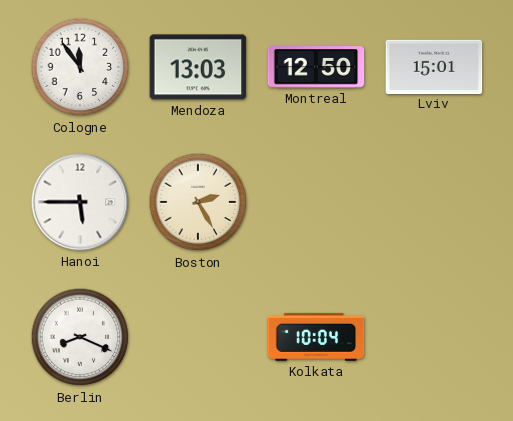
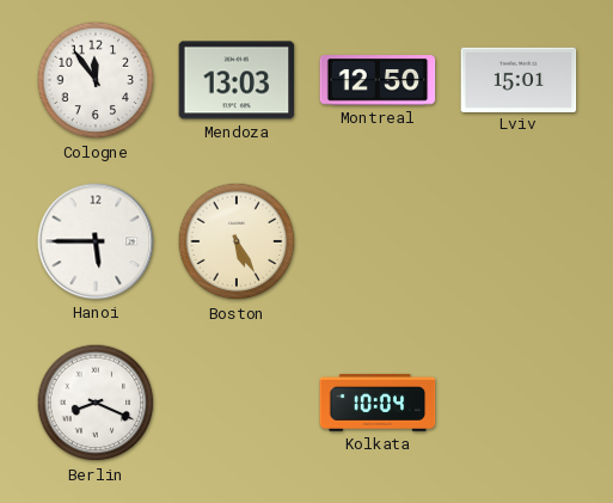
Boston: 2:25 -> 5:25 (237, 241)
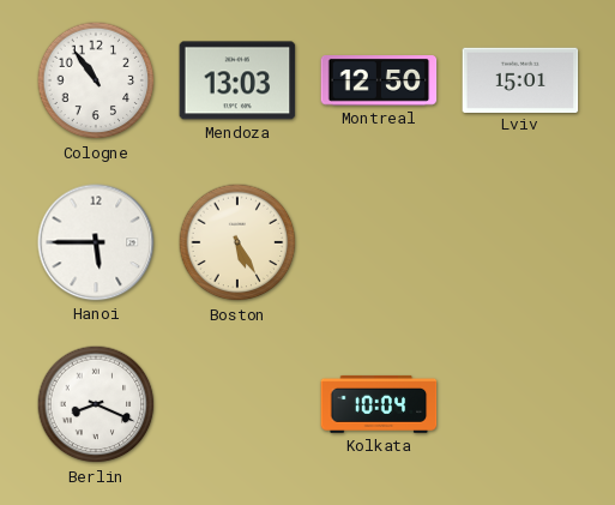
Cologne: 11:54 -> 10:54 (96, 80)
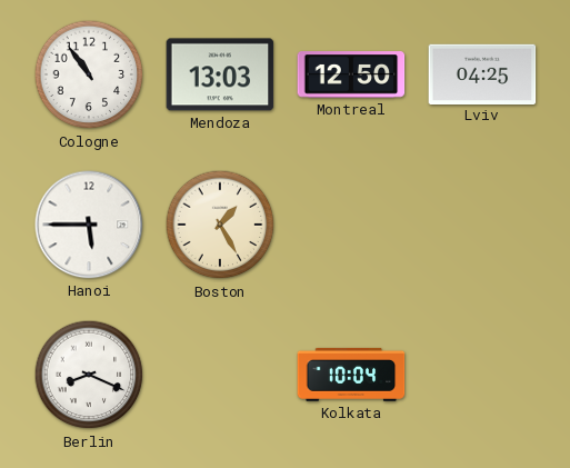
Lviv: 15:01 -> 04:25 (482, 73)
Boston: 5:25 -> 1:25 (220, 225)
